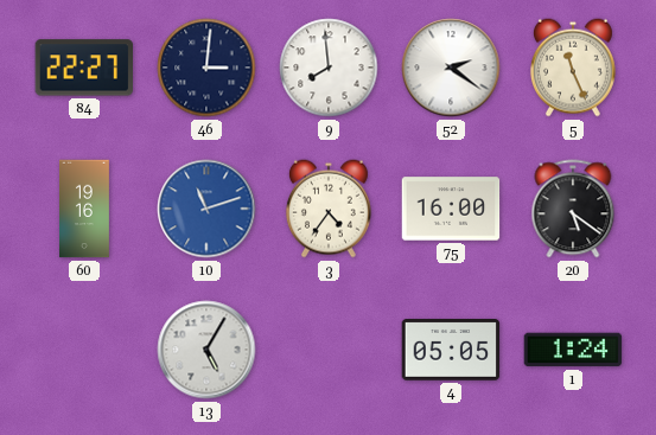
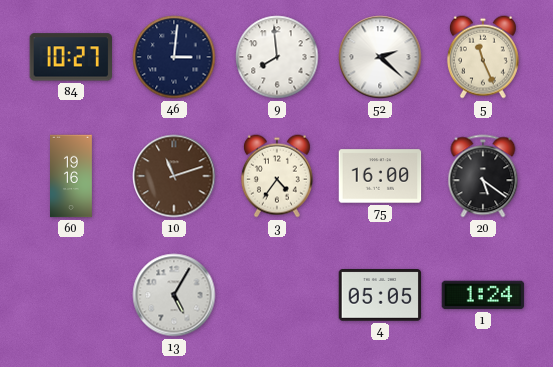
84: 22:27 -> 10:27 (71, 57)
52: 2:21 -> 2:22 (380, 57)
10 dial: blue -> brown (174, 176)
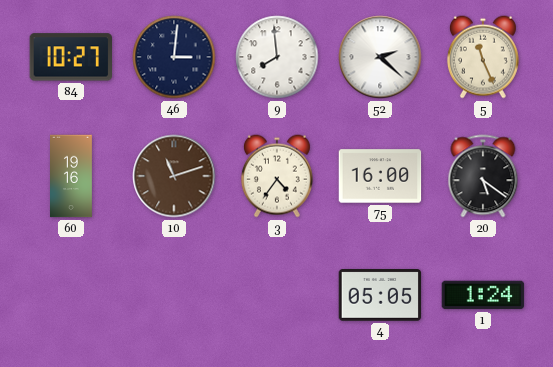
13: 5:05 -> none (174, 295)
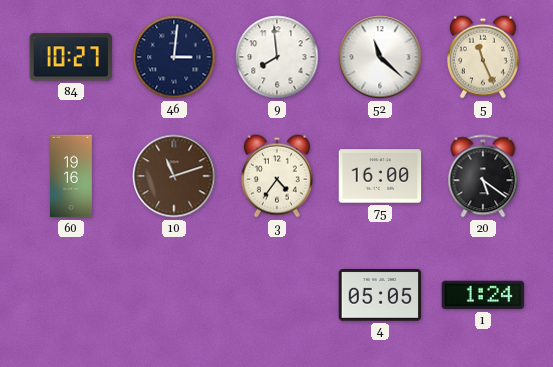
52: 2:22 -> 11:22 (380, 57)
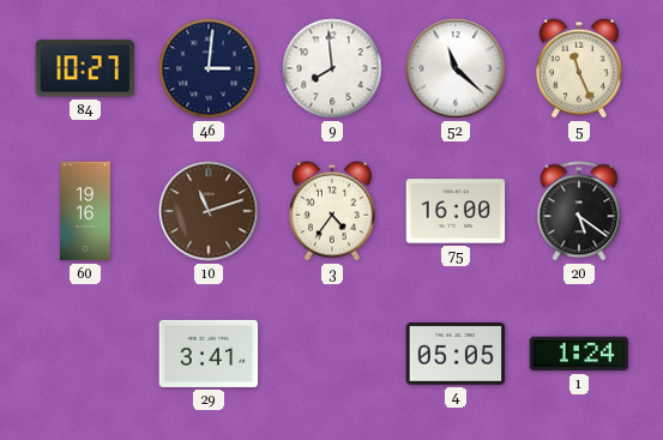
29: none -> 3:41 (209, 354)
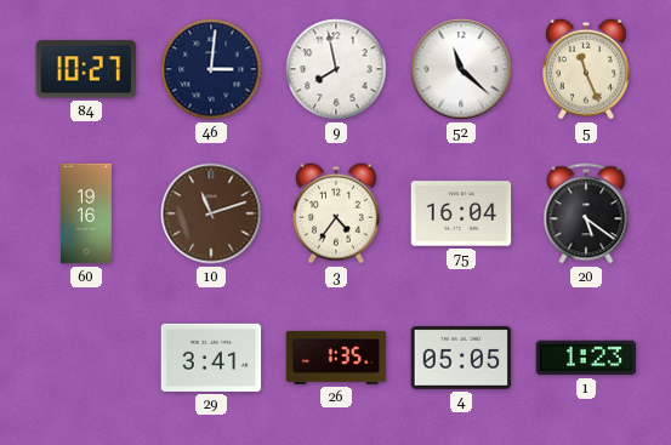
9: 7:59 -> 7:58 (336, 69)
75: 16:00 -> 16:04 (461, 213)
26: none -> 1:35 (336, 358)
1: 1:24 -> 1:23 (586, 358)
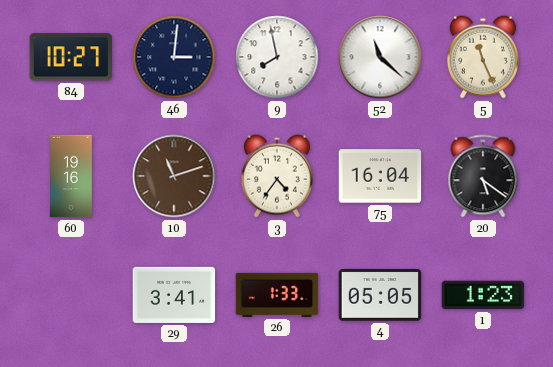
26: 1:35 -> 1:33 (277, 295)
